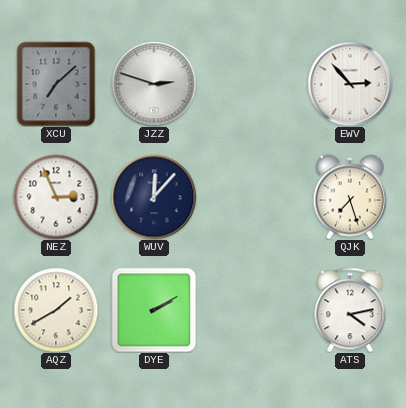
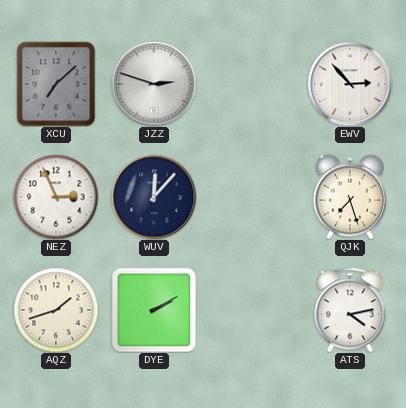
AQZ: 1:40 -> 1:42 (56, 310)
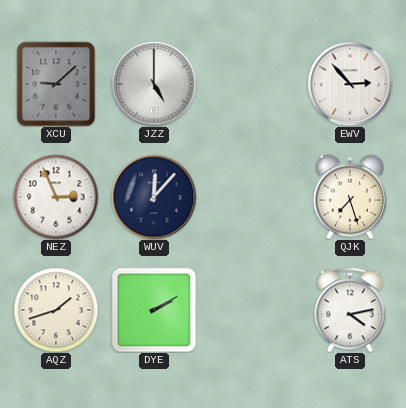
XCU: 7:08 -> 9:08 (56, 84)
JZZ: 2:48 -> 5:00 (154, 84)
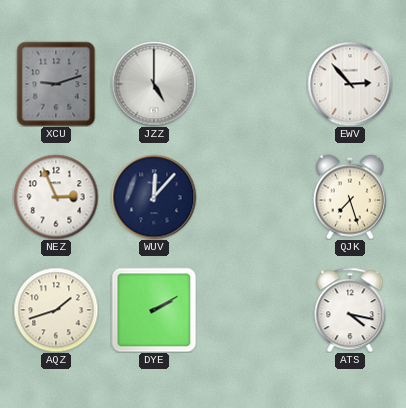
XCU: 9:08 -> 9:12 (56, 84)
ATS: 4:13 -> 4:17 (350, 310)
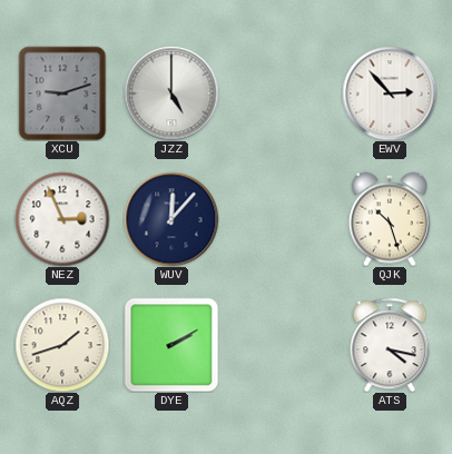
QJK: 7:27 -> 10:27 (390, 219)
